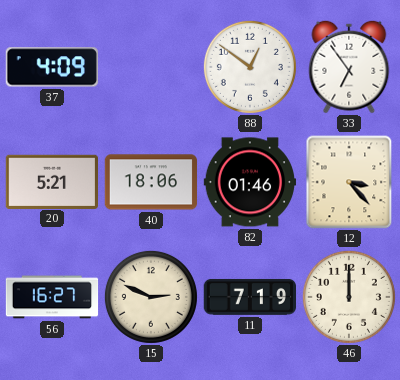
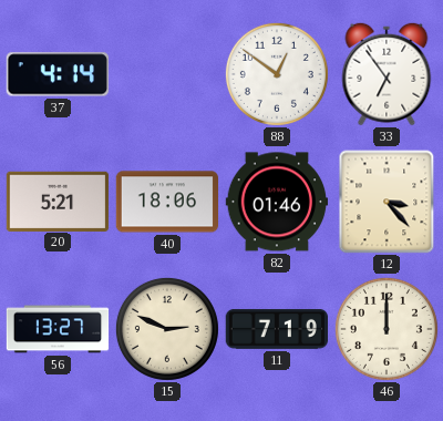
37: 4:09 -> 4:14 (58, 74)
56: 16:27 -> 13:27 (58, 329)
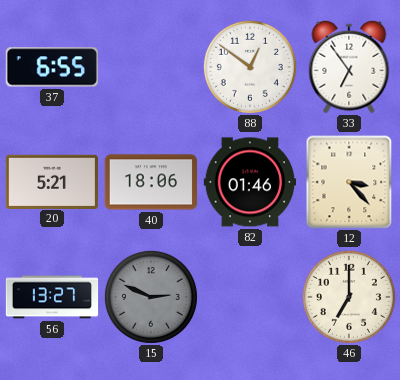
37: 4:14 -> 6:55 (52, 67)
15 dial: cream -> grey (151, 297)
11: 7:19 -> none (276, 329)
46: 12:00 -> 7:00 (349, 297)
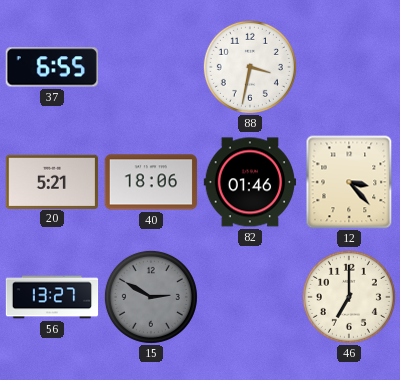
88: 12:51 -> 3:32 (250, 67)
33: 6:54 -> none (349, 67)
15: 2:49 -> 2:50 (151, 297)
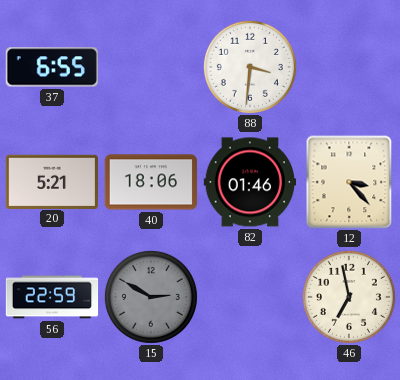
88: 3:32 -> 3:31 (250, 67)
56: 13:27 -> 22:59 (52, 297)
46: 7:00 -> 6:58 (349, 297)
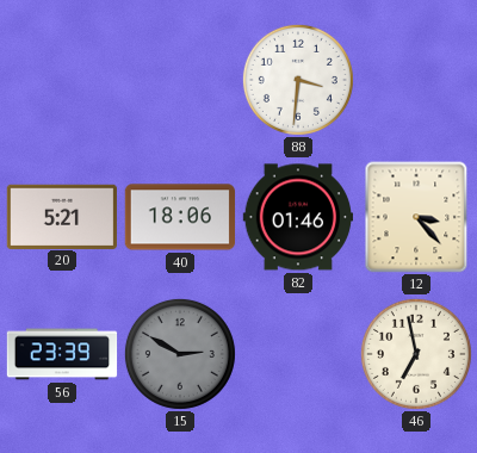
37: 6:55 -> none (52, 67)
56: 22:59 -> 23:39 (62, 354)
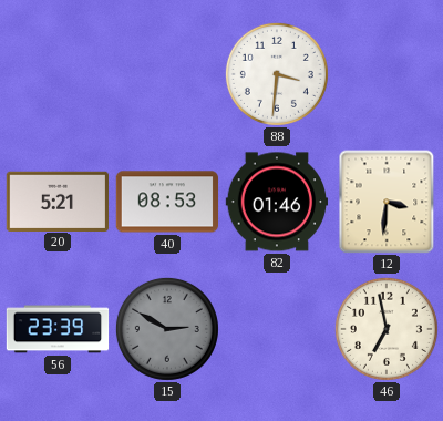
40: 18:06 -> 08:53 (167, 202)
12: 3:23 -> 3:31 (387, 202)
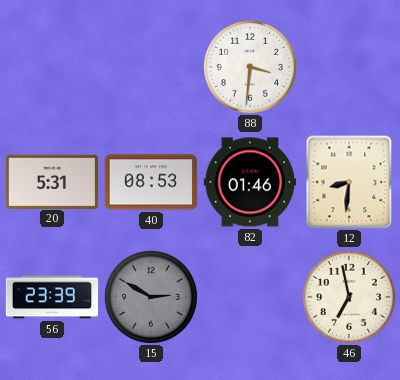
20: 5:21 -> 5:31 (52, 181)
12: 3:31 -> 8:31 (349, 182)
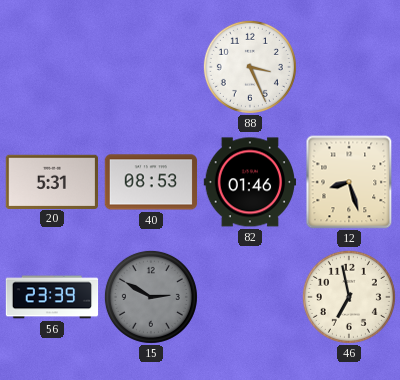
88: 3:31 -> 3:26 (250, 67)
12: 8:31 -> 8:27 (349, 182)
